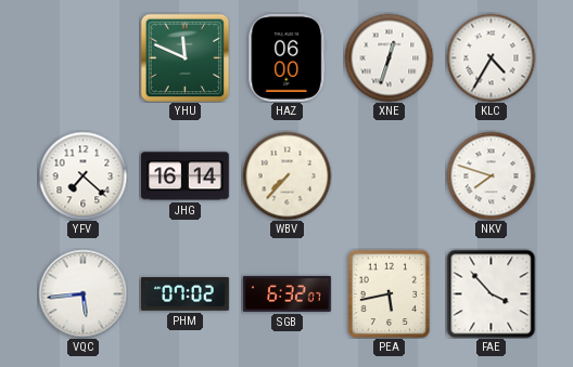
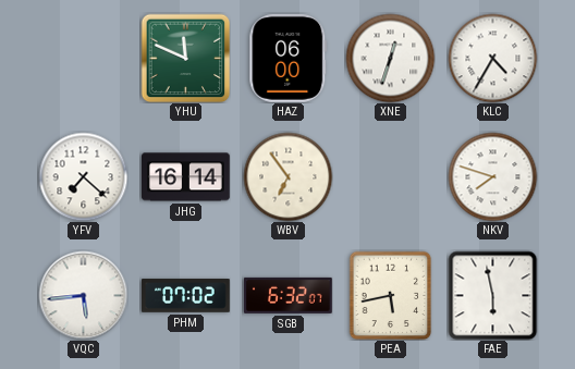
WBV: 7:37 -> 6:54 (287, 176)
FAE: 3:53 -> 5:58 (492, 295)
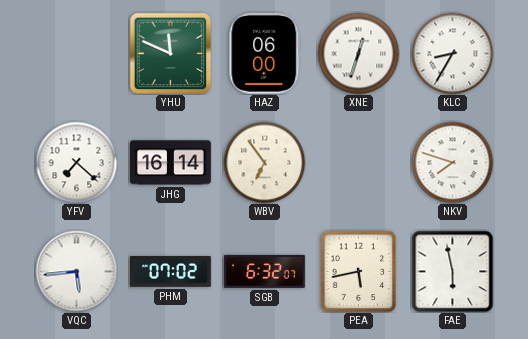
KLC: 4:35 -> 8:35 (452, 53)
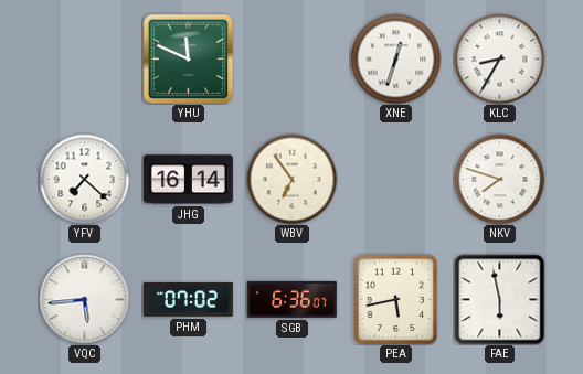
HAZ: 06:00 -> none (265, 53)
SGB: 6:32 -> 6:36 (291, 299)
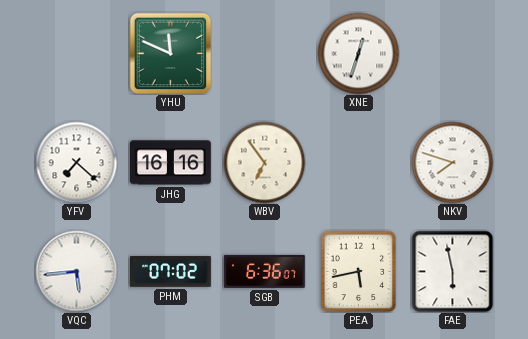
KLC: 8:35 -> none (499, 58)
JHG: 16:14 -> 16:16 (171, 163)
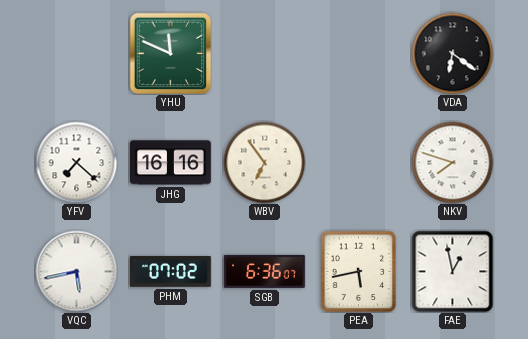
XNE: 12:33 -> none (358, 53)
VDA: none -> 6:21 (452, 53)
VQC: 5:44 -> 5:43 (76, 271)
FAE: 5:58 -> 12:58 (452, 271)
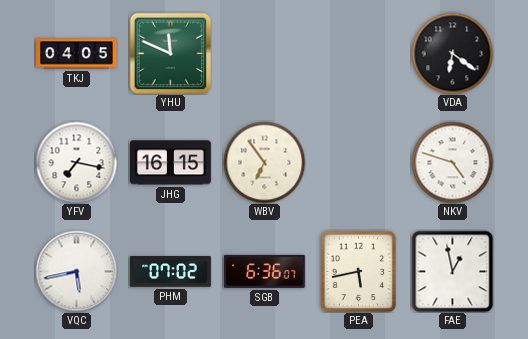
TKJ: none -> 04:05 (77, 54)
YFV: 7:22 -> 7:17 (76, 162)
JHG: 16:16 -> 16:15 (171, 163)
NKV: 7:48 -> 4:48 (452, 162)
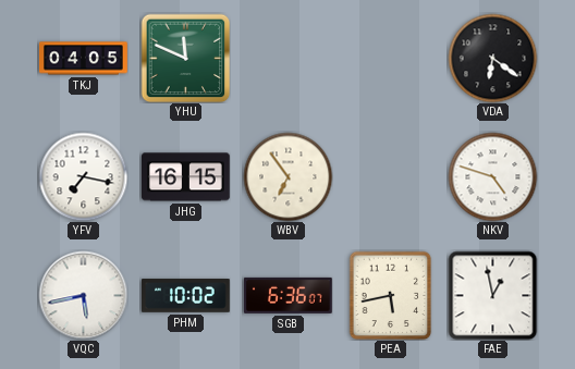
PHM: 07:02 -> 10:02 (186, 296)
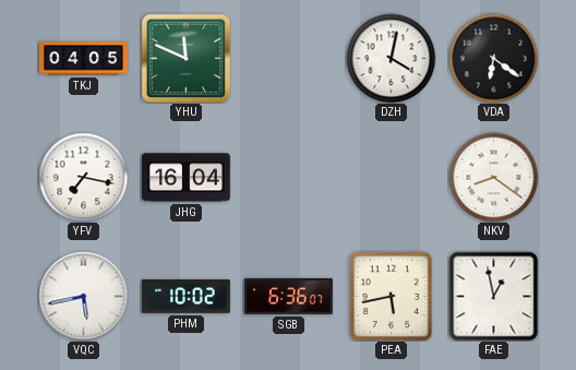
DZH: none -> 4:02 (391, 58)
JHG: 16:15 -> 16:04 (187, 178)
WBV: 6:54 -> none (287, 176)
NKV: 4:48 -> 8:21 (493, 177)
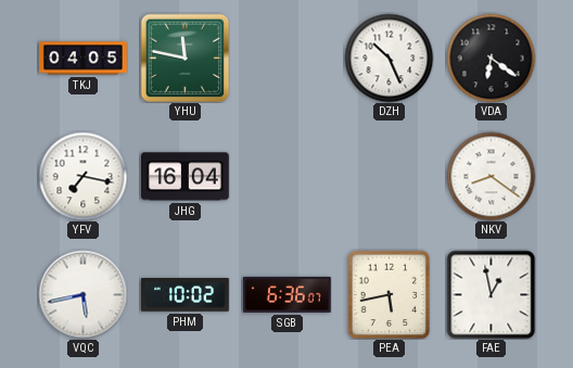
YHU: 11:49 -> 11:47 (184, 58)
DZH: 4:02 -> 10:26 (389, 58)
